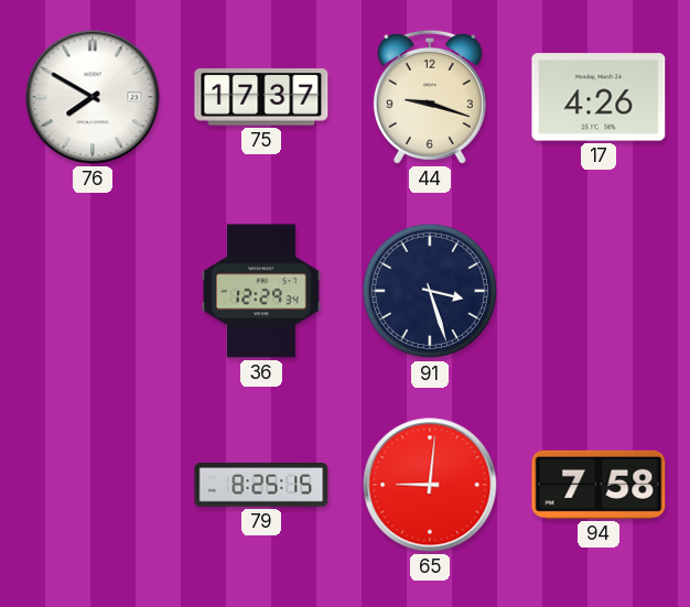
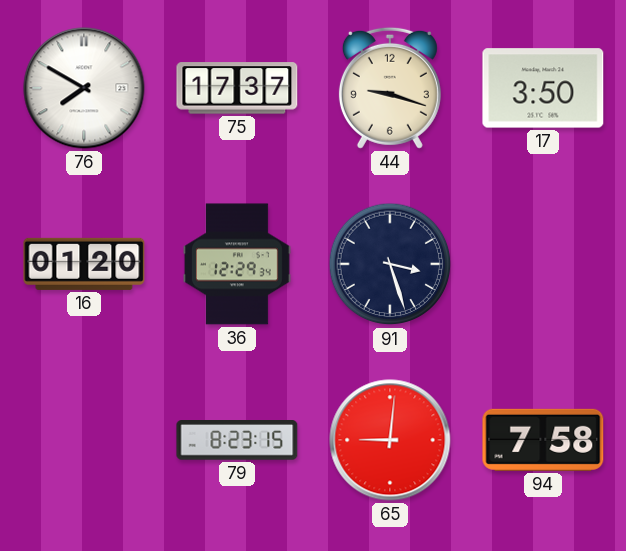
17: 4:26 -> 3:50 (543, 88)
16: none -> 01:20 (84, 264)
79: 8:25 -> 8:23 (237, 441)
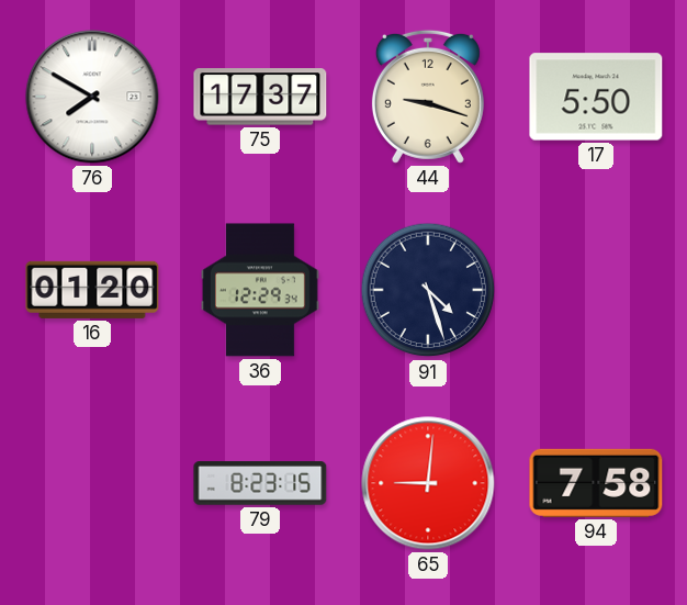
17: 3:50 -> 5:50 (596, 97)
91: 3:27 -> 4:27 (428, 290)
